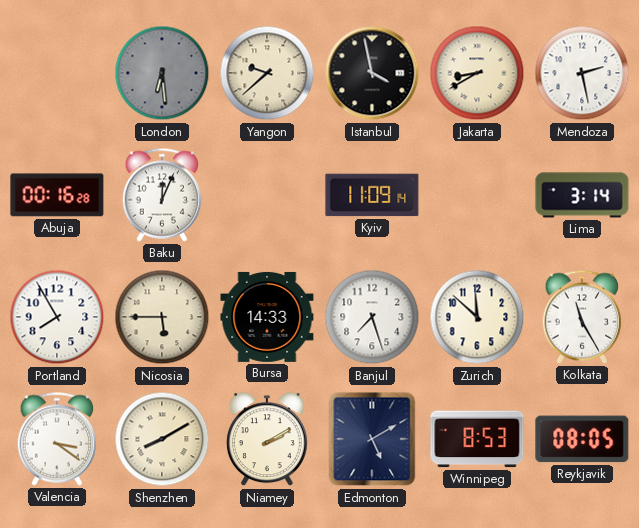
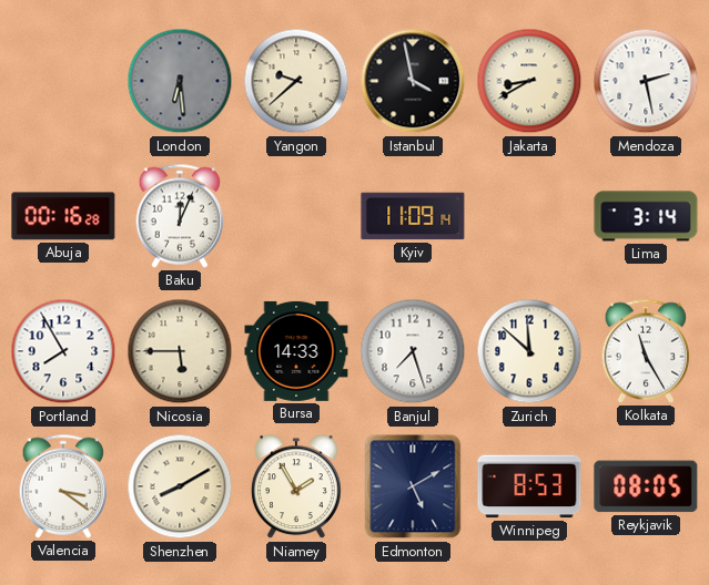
Niamey: 2:10 -> 1:55 (296, 487)
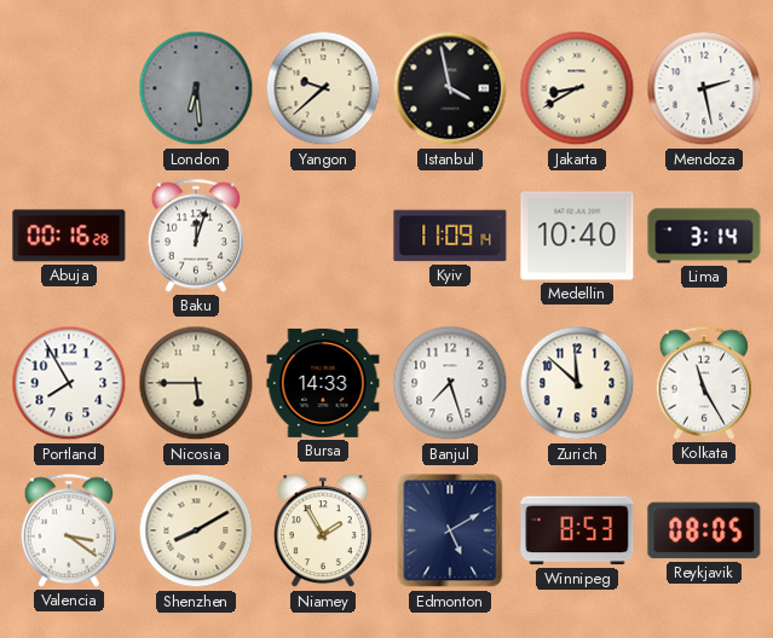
Baku: 12:04 -> 12:03 (196, 236)
Medellin: none -> 10:40 (577, 236)
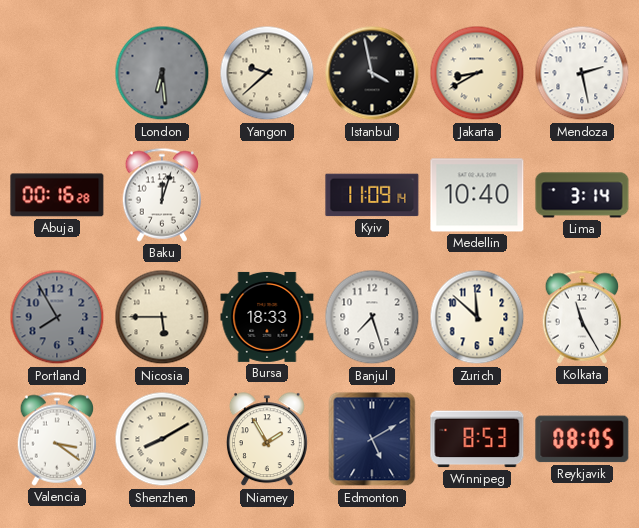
Portland dial: white -> grey (57, 317)
Bursa: 14:33 -> 18:33 (267, 317)
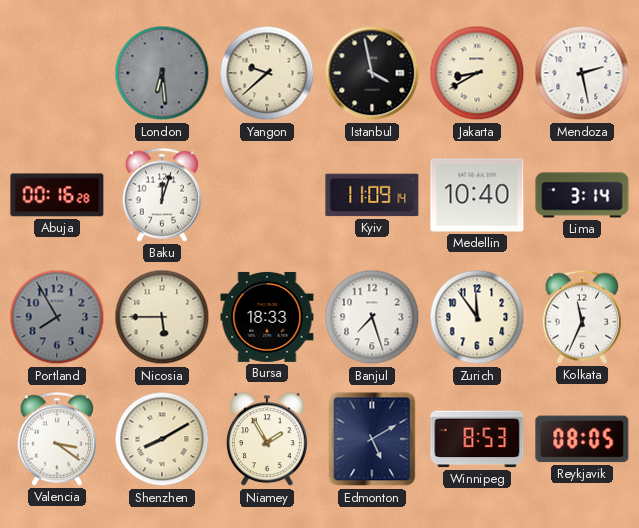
Zurich: 11:52 -> 11:54 (477, 317)
Kolkata: 11:25 -> 11:34 (582, 317)
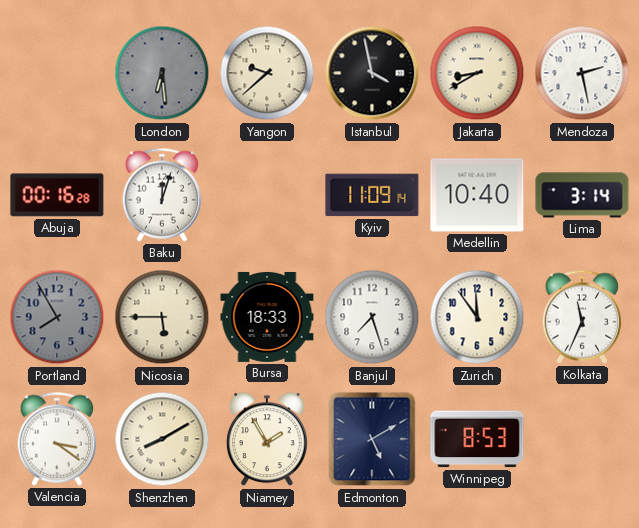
Reykjavik: 08:05 -> none (582, 439)
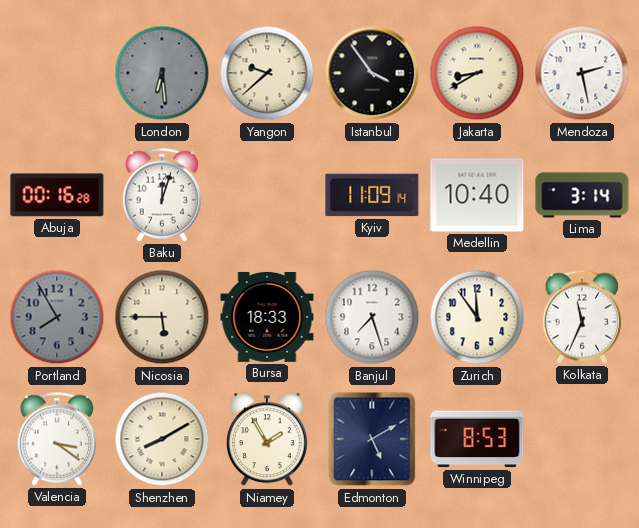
Istanbul: 3:58 -> 3:54 (372, 73)
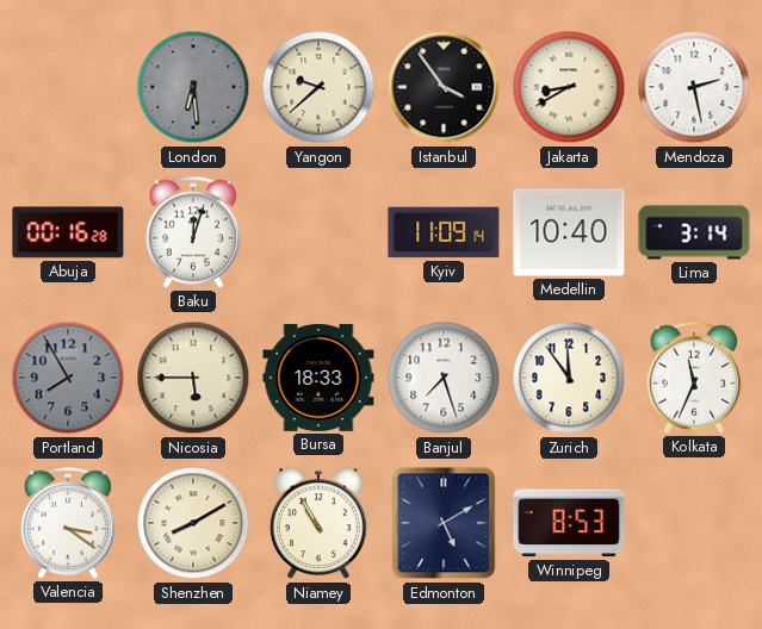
Niamey: 1:55 -> 10:55 (318, 524)
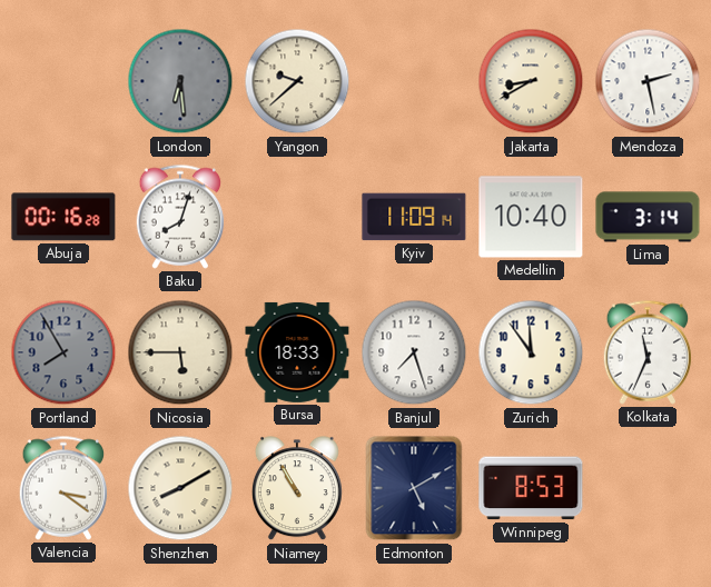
Istanbul: 3:54 -> none (444, 87)
Baku: 12:03 -> 8:03 (180, 217)
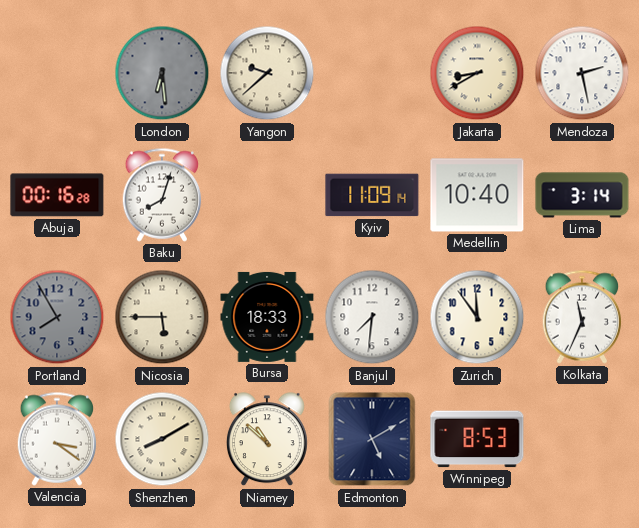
Banjul: 7:27 -> 7:31 (372, 317)
Niamey: 10:55 -> 10:52 (267, 440)
